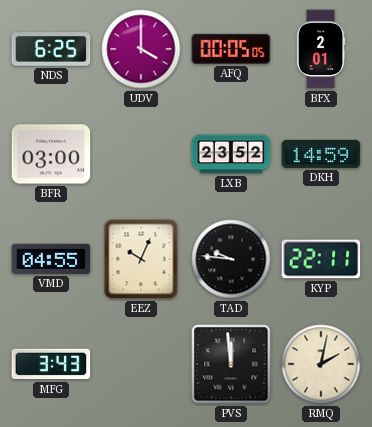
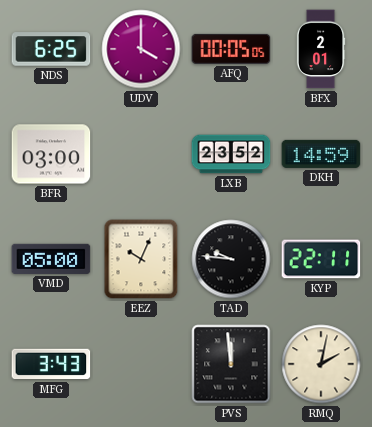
VMD: 04:55 -> 05:00 (51, 259)
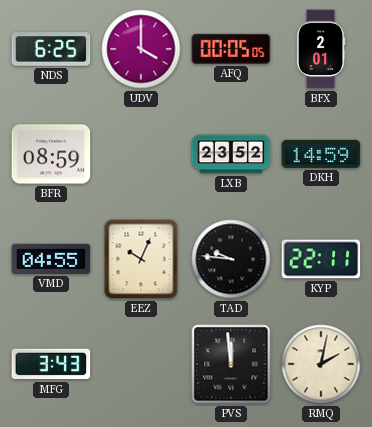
BFR: 03:00 -> 08:59 (51, 154)
VMD: 05:00 -> 04:55 (51, 259)
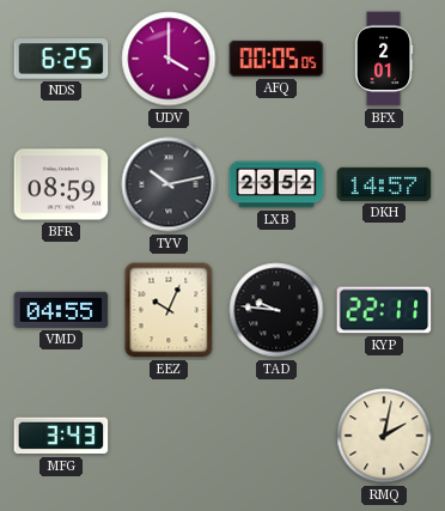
TYV: none -> 10:13 (169, 184)
DKH: 14:59 -> 14:57 (384, 184)
PVS: 11:59 -> none (231, 364)
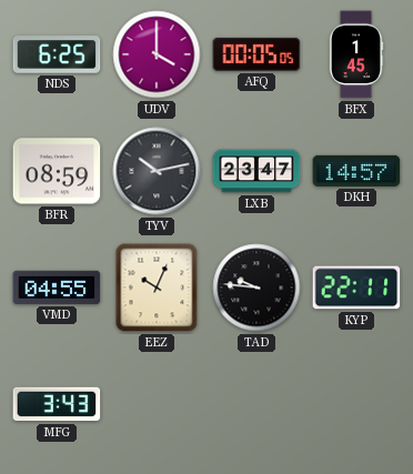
BFX: 2:01 -> 1:45 (356, 54)
LXB: 23:52 -> 23:47 (256, 171)
RMQ: 2:02 -> none (384, 436)
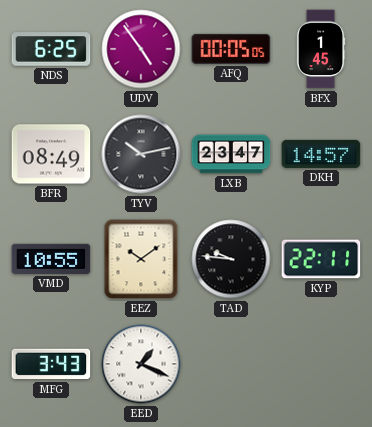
UDV: 4:00 -> 4:54 (141, 49)
BFR: 08:59 -> 08:49 (51, 154)
VMD: 04:55 -> 10:55 (51, 259)
EEZ: 10:04 -> 10:09 (141, 259)
EED: none -> 1:19 (141, 364)
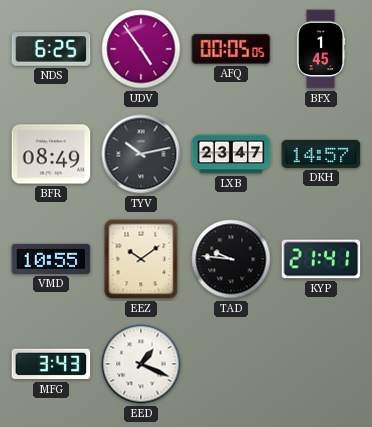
KYP: 22:11 -> 21:41 (321, 259)
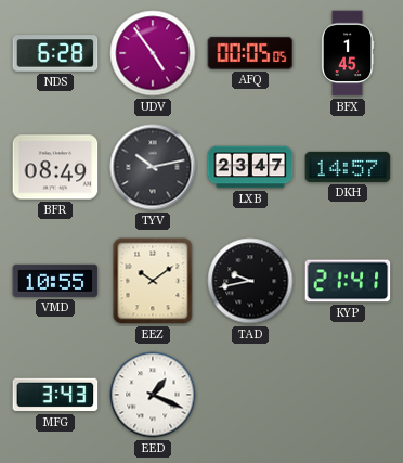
NDS: 6:25 -> 6:28 (55, 53)
TAD: 9:46 -> 9:43 (250, 281)
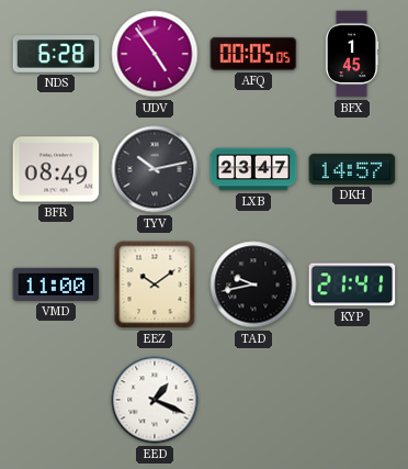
VMD: 10:55 -> 11:00 (56, 284)
MFG: 3:43 -> none (55, 395)
